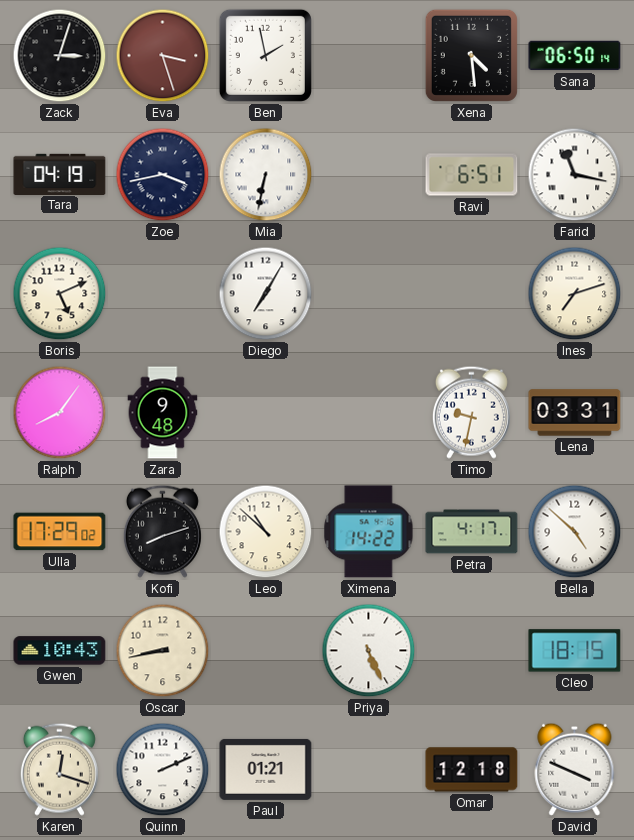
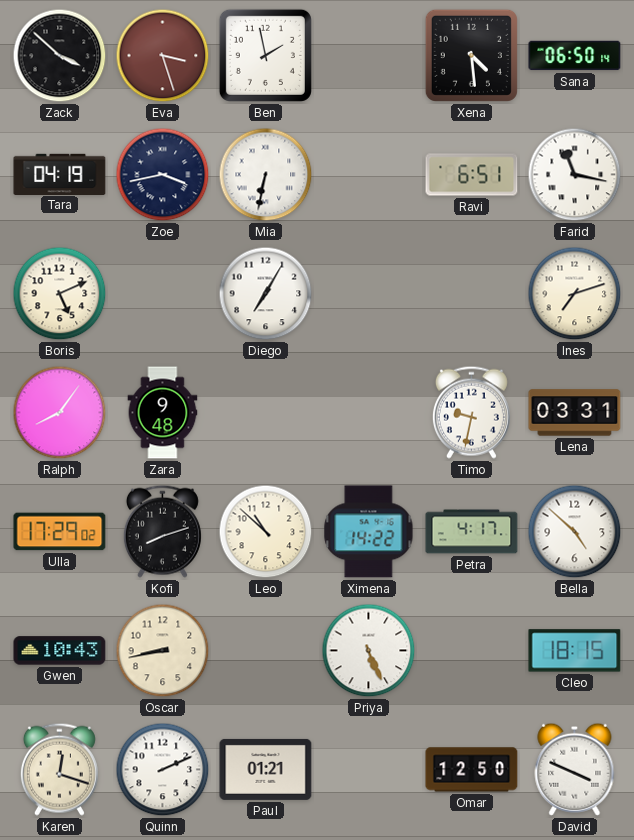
Zack: 3:03 -> 3:52 (60, 56)
Omar: 12:18 -> 12:50 (472, 770)
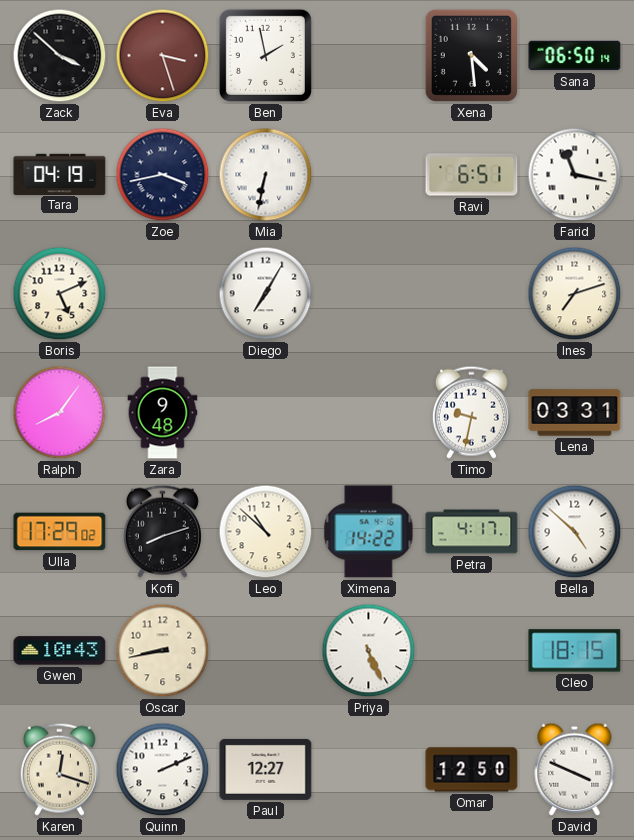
Paul: 01:21 -> 12:27 (266, 769)
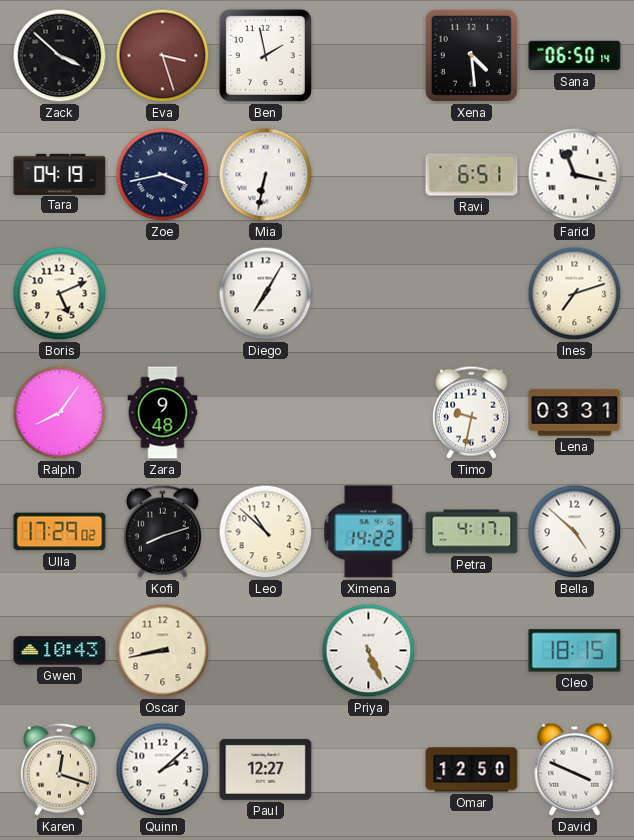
Quinn: 2:11 -> 2:08 (163, 770)
